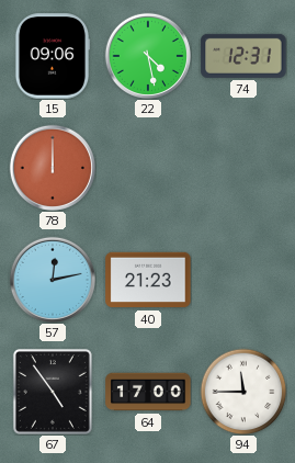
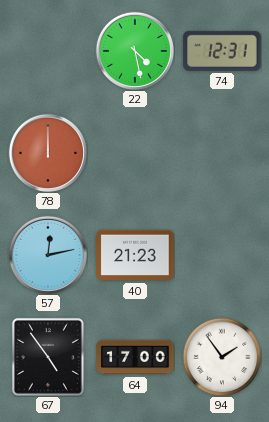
15: 09:06 -> none (53, 56)
94: 11:45 -> 1:54 (222, 357)
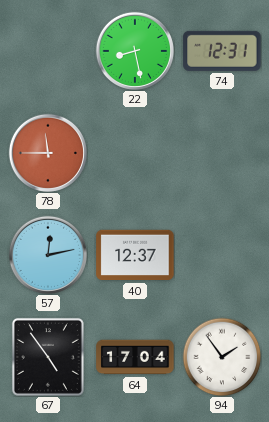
22: 4:28 -> 8:28 (135, 51)
78: 12:00 -> 11:45 (48, 153)
40: 21:23 -> 12:37 (135, 255)
64: 17:00 -> 17:04 (135, 357)
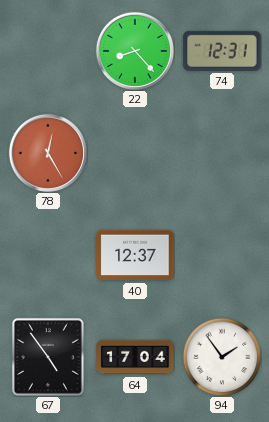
22: 8:28 -> 8:23 (135, 51)
78: 11:45 -> 12:25 (48, 153)
57: 12:13 -> none (48, 255)
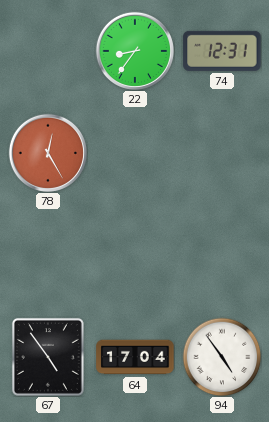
22: 8:23 -> 8:36 (135, 51)
40: 12:37 -> none (135, 255)
94: 1:54 -> 4:54 (222, 357)
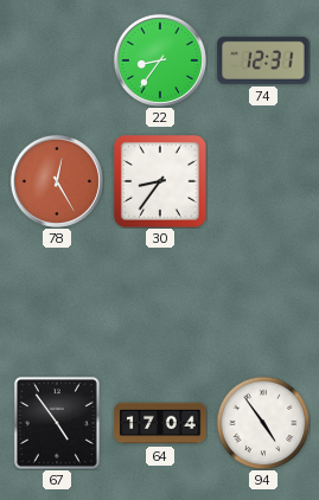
30: none -> 8:36 (160, 181)
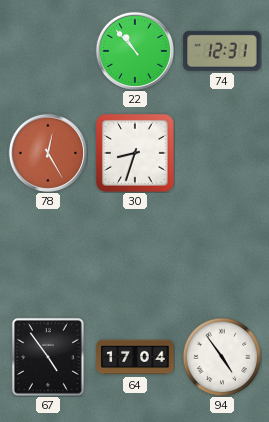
22: 8:36 -> 10:53 (135, 51)
30: 8:36 -> 8:33 (135, 153)
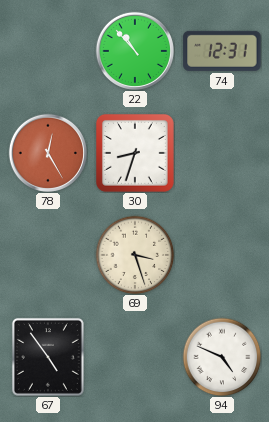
69: none -> 3:27 (135, 255)
64: 17:04 -> none (135, 357)
94: 4:54 -> 4:49 (222, 357)
